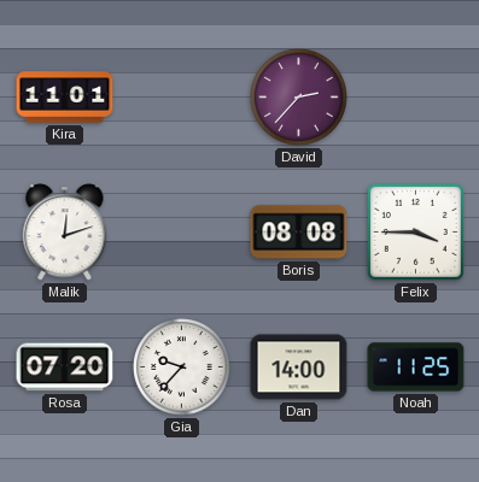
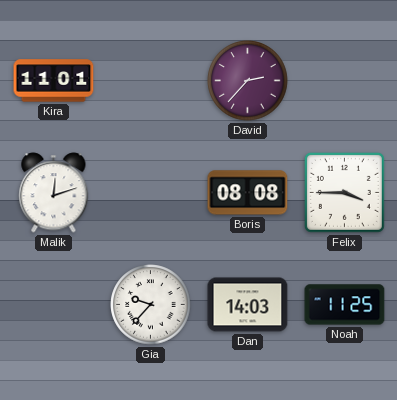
Rosa: 07:20 -> none (65, 368)
Dan: 14:00 -> 14:03 (248, 305)
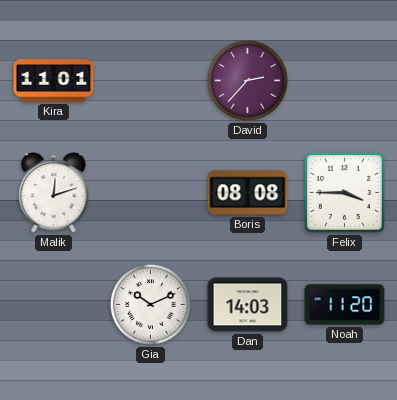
Gia: 9:37 -> 10:11 (151, 305)
Noah: 11:25 -> 11:20 (345, 305)
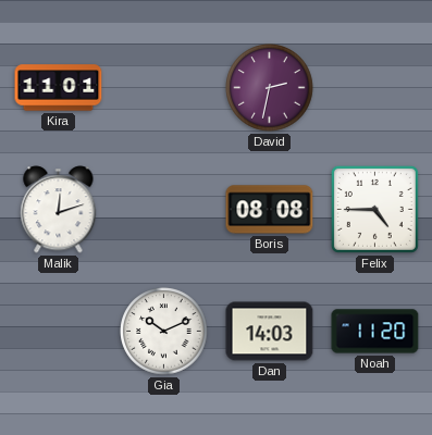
David: 2:37 -> 2:32 (270, 88)
Felix: 3:45 -> 4:45 (374, 209)
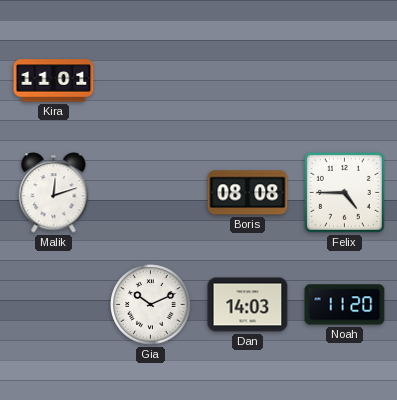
David: 2:32 -> none (270, 88)
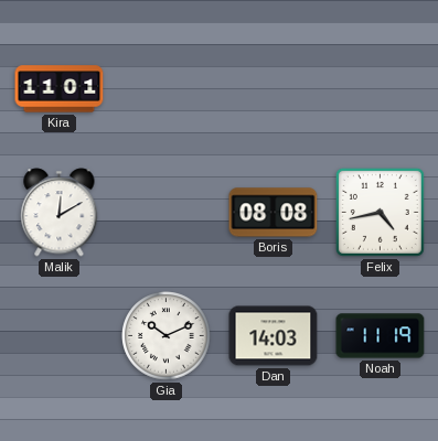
Malik: 12:12 -> 12:10 (60, 213)
Felix: 4:45 -> 4:43 (380, 212)
Noah: 11:20 -> 11:19 (381, 336)
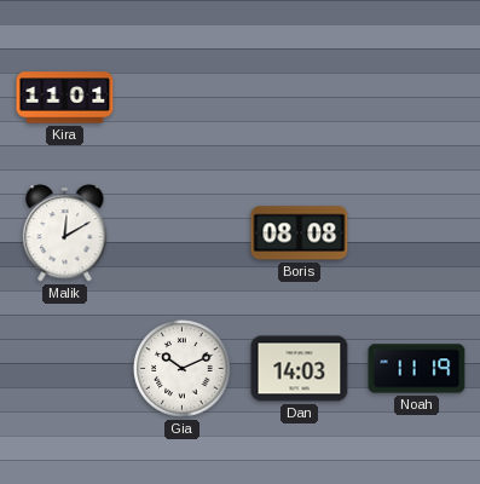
Felix: 4:43 -> none (380, 212)
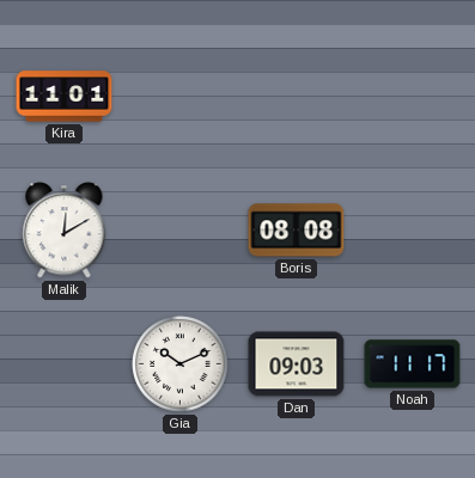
Dan: 14:03 -> 09:03 (297, 364)
Noah: 11:19 -> 11:17 (413, 364)
